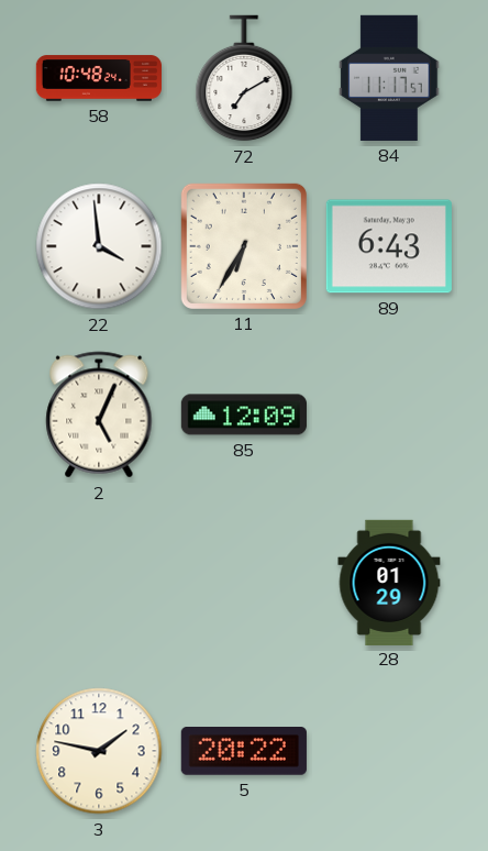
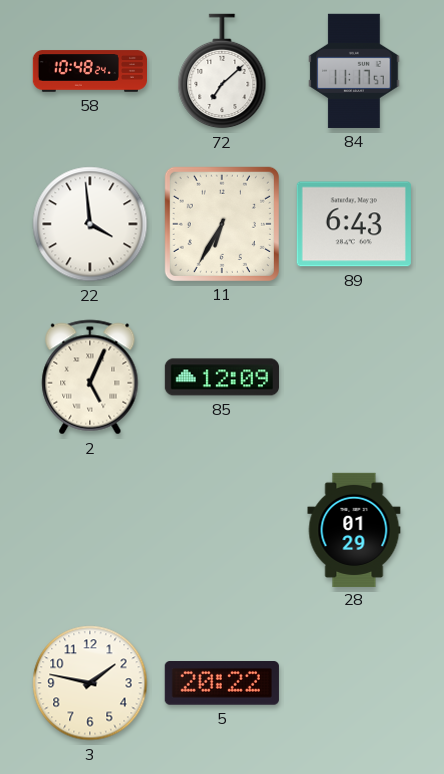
72: 7:10 -> 7:08 (222, 71)
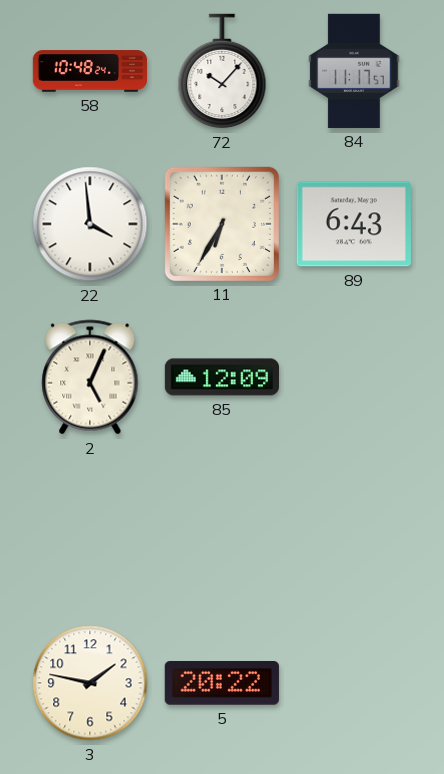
72: 7:08 -> 10:07 (222, 71)
28: 01:29 -> none (354, 529)
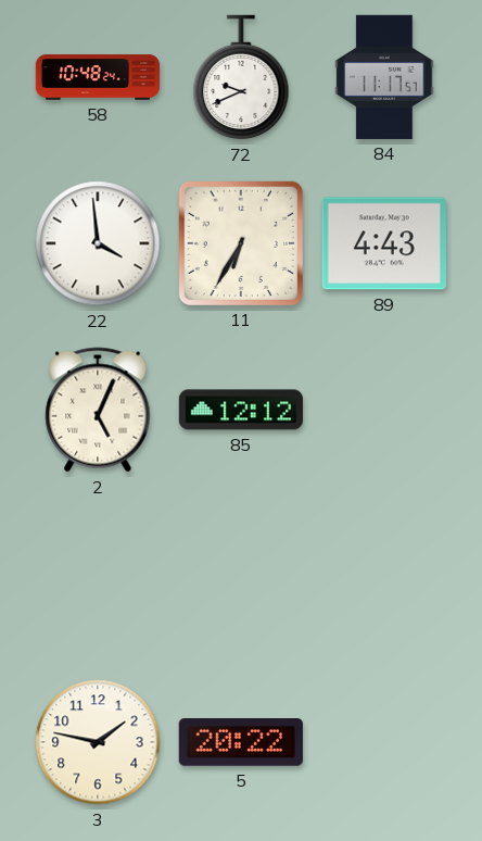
72: 10:07 -> 9:41 (241, 77)
89: 6:43 -> 4:43 (384, 243)
85: 12:09 -> 12:12 (241, 410)
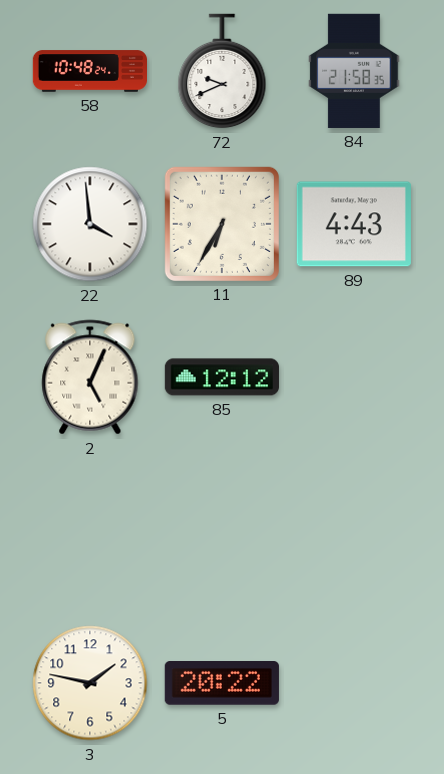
84: 11:17 -> 21:58 (354, 71)
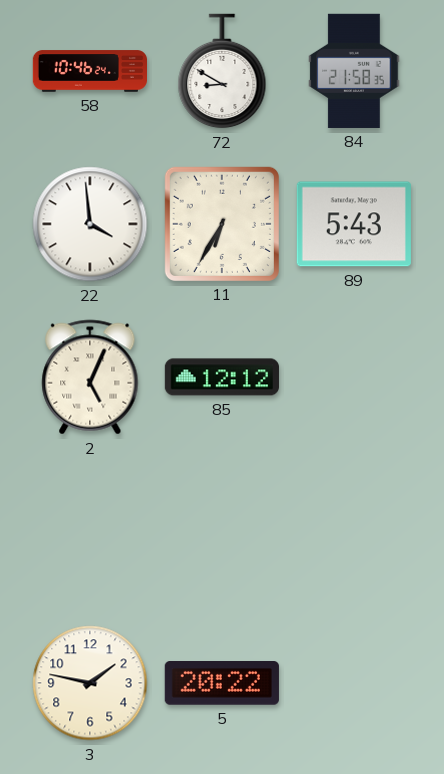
58: 10:48 -> 10:46 (89, 71)
72: 9:41 -> 8:50 (222, 71)
89: 4:43 -> 5:43 (354, 224)
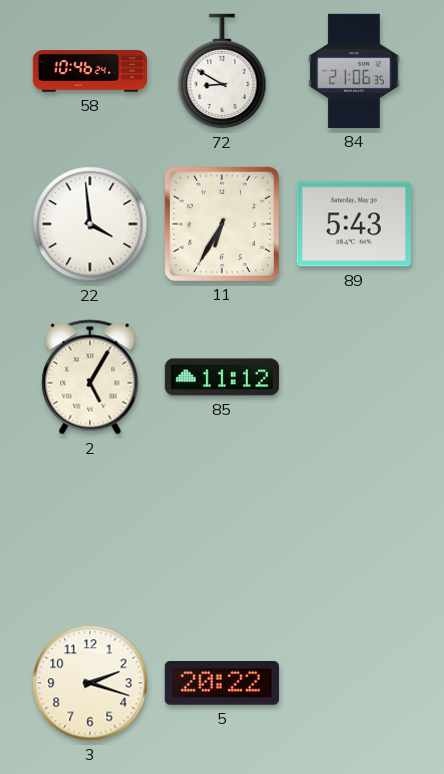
84: 21:58 -> 21:06 (354, 71)
2: 5:04 -> 5:05 (90, 377)
85: 12:12 -> 11:12 (222, 377)
3: 1:47 -> 2:18 (90, 683)
